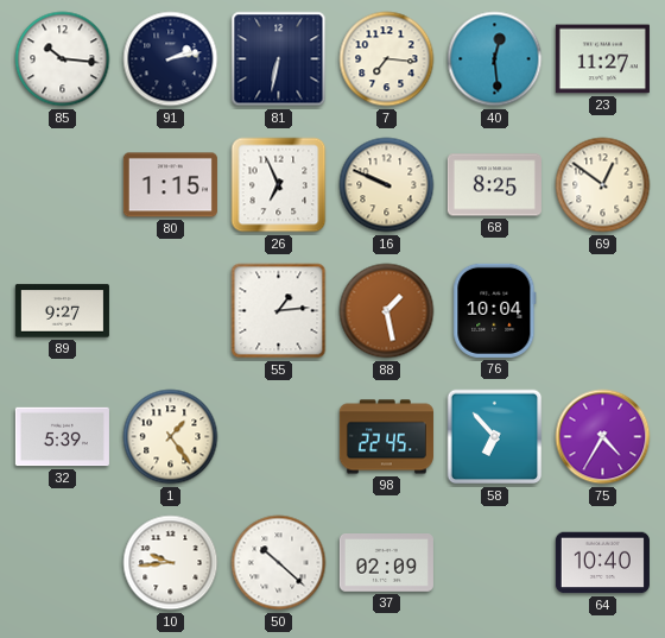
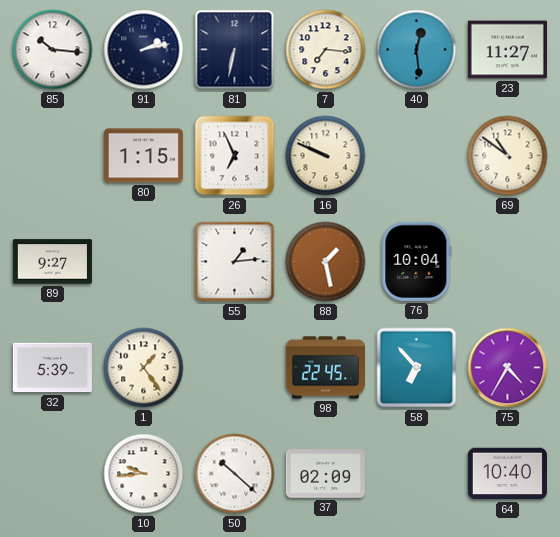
68: 8:25 -> none (494, 185)
69: 12:51 -> 10:51 (508, 156)
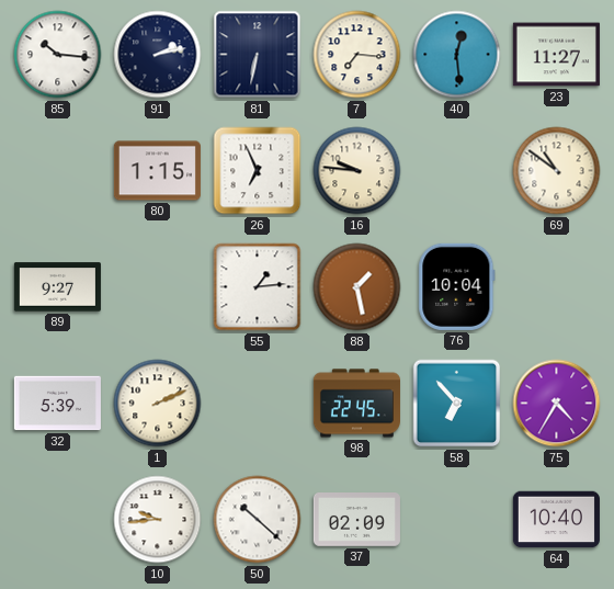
16: 9:49 -> 9:46 (357, 171)
1: 1:24 -> 2:11 (158, 404)
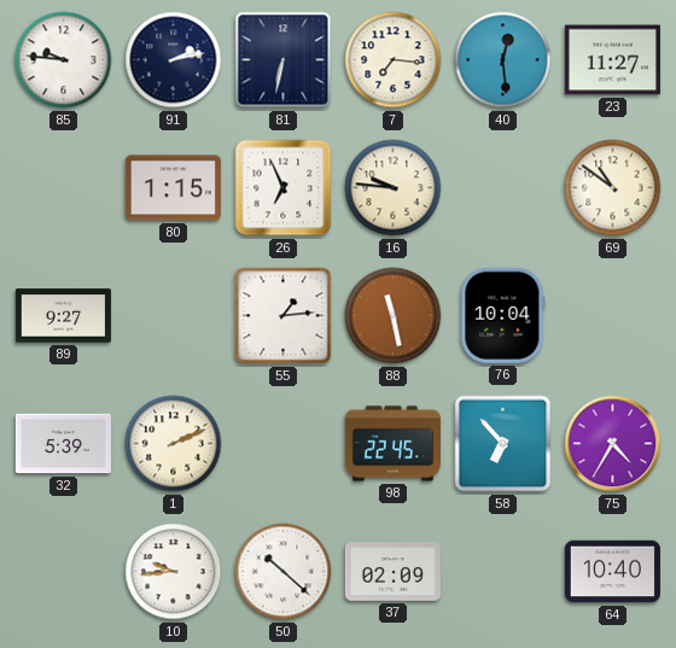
85: 10:16 -> 9:46 (64, 60)
88: 1:28 -> 11:28 (394, 316)
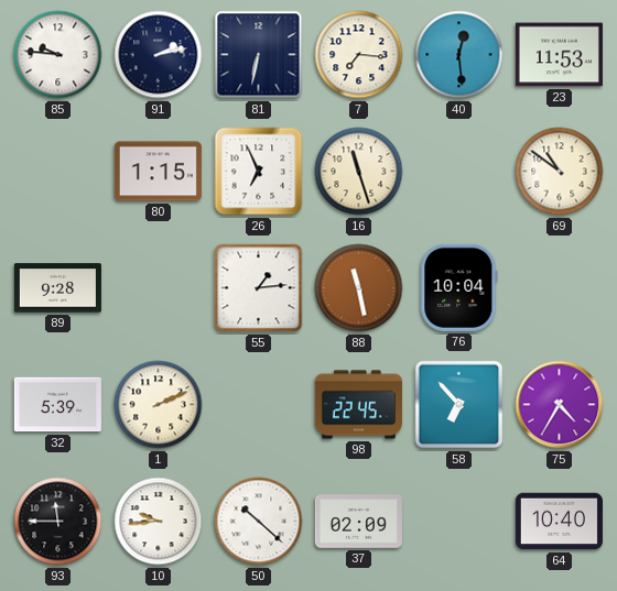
23: 11:27 -> 11:53 (559, 55)
16: 9:46 -> 11:27 (359, 172)
89: 9:27 -> 9:28 (57, 288)
93: none -> 11:45 (58, 522)
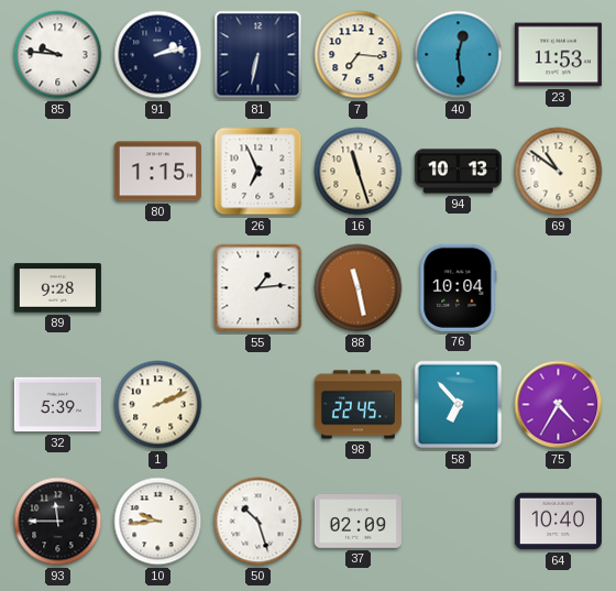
94: none -> 10:13 (458, 172)
50: 10:22 -> 10:27 (258, 522)
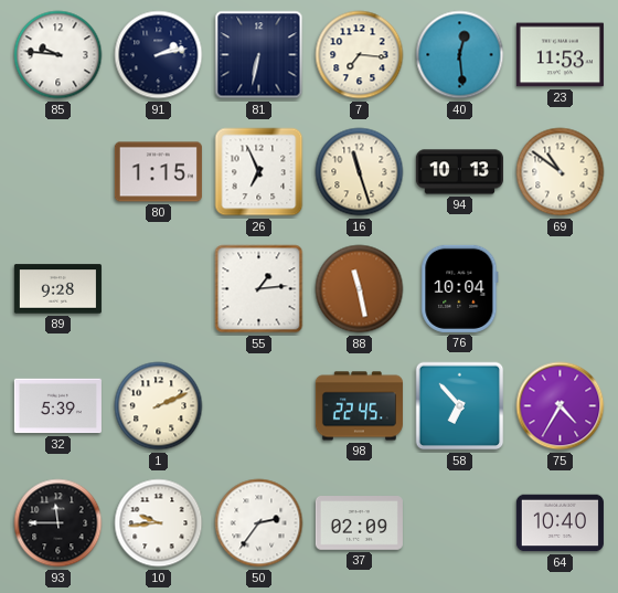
50: 10:27 -> 2:36 (259, 523)
